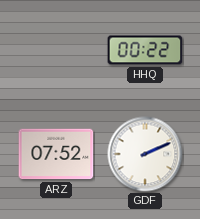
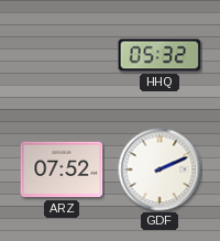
HHQ: 00:22 -> 05:32 (159, 55)
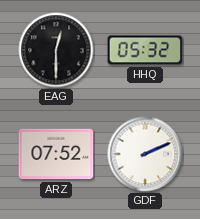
EAG: none -> 12:30 (56, 50)
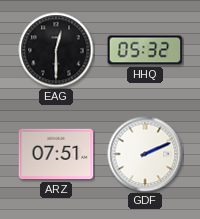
ARZ: 07:52 -> 07:51 (56, 154)
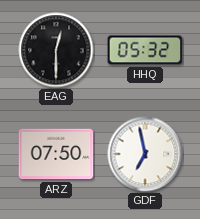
ARZ: 07:51 -> 07:50 (56, 154)
GDF: 2:11 -> 6:58 (145, 154)
